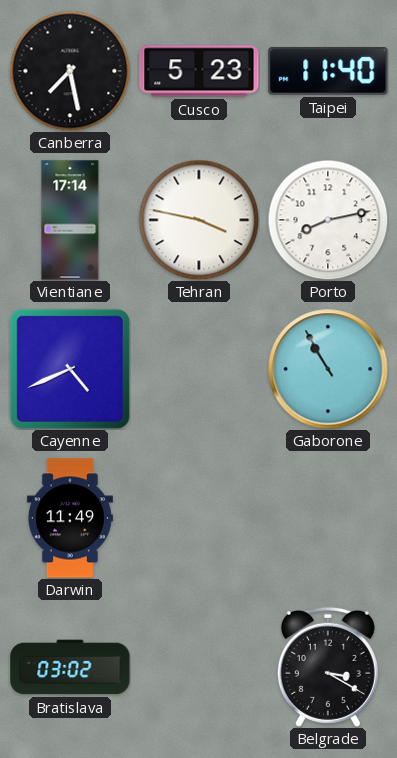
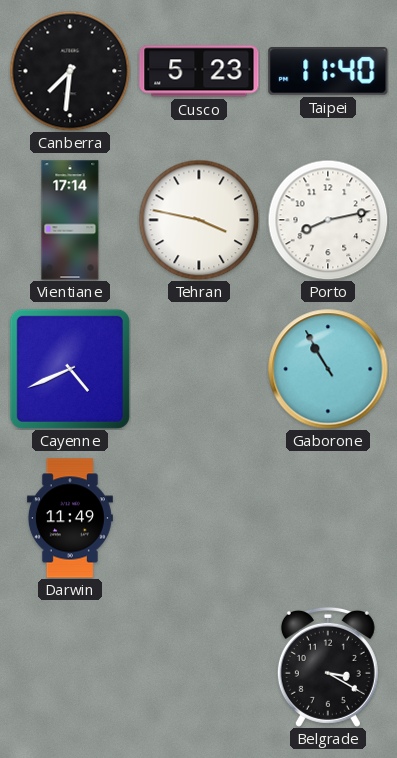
Canberra: 7:28 -> 7:31 (70, 71)
Bratislava: 03:02 -> none (70, 667)
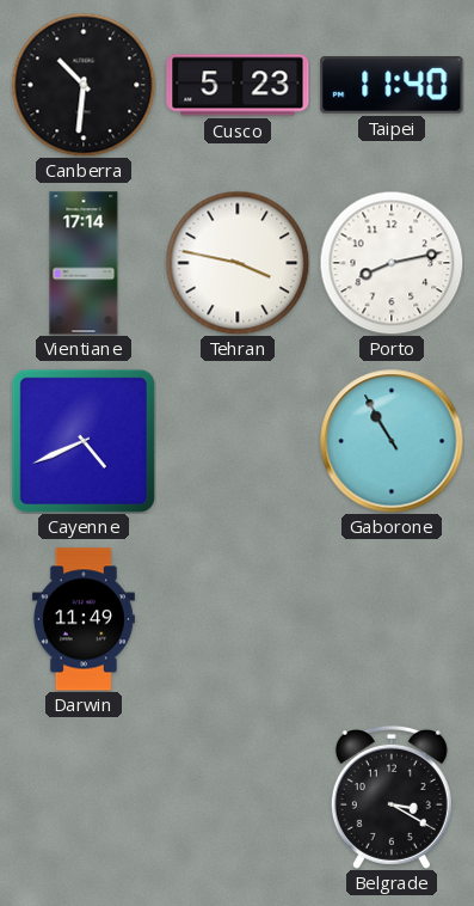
Canberra: 7:31 -> 10:31 (84, 85)
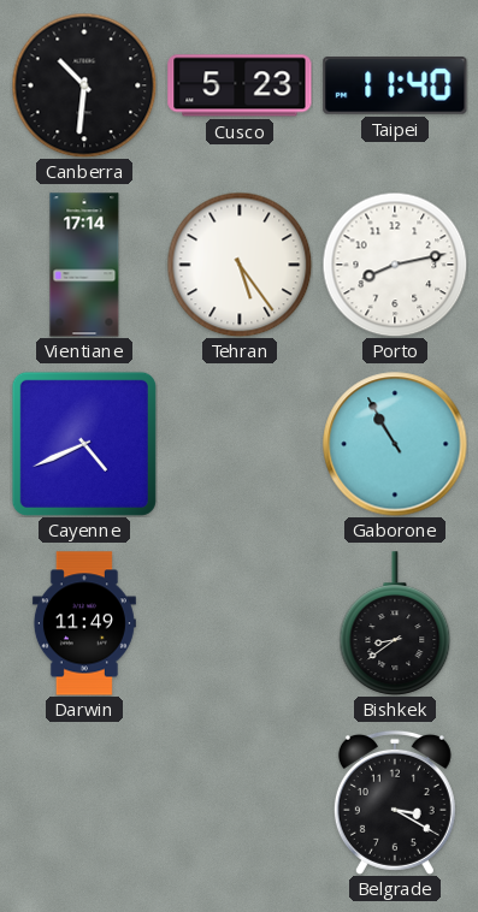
Tehran: 3:47 -> 5:24 (240, 265)
Bishkek: none -> 8:39 (395, 623)
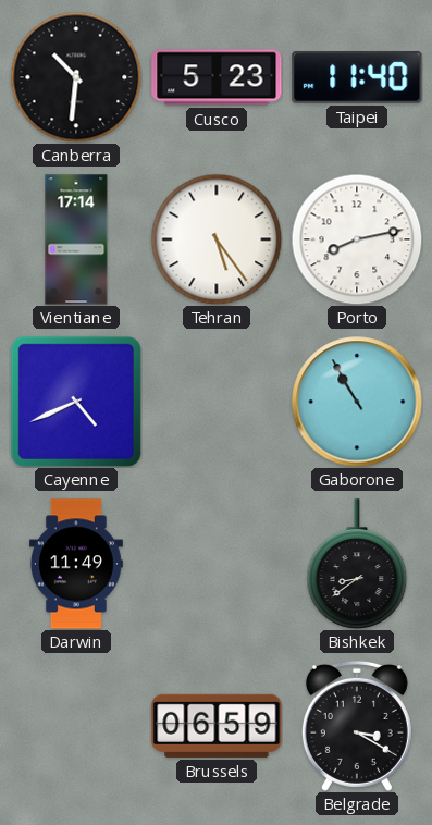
Brussels: none -> 06:59 (217, 726)
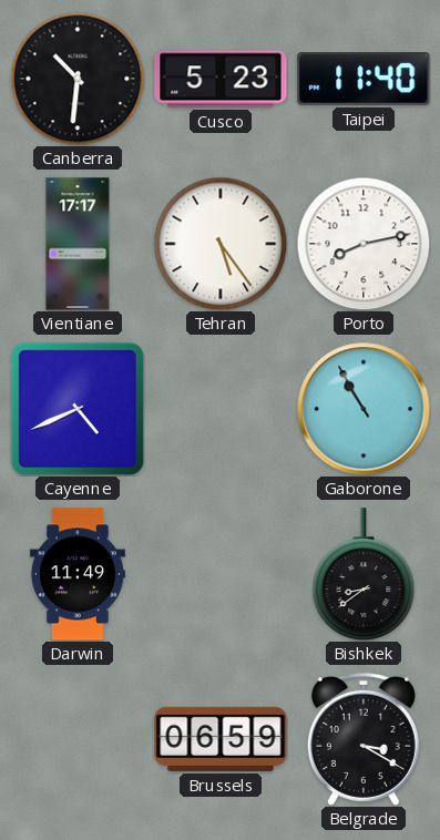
Vientiane: 17:14 -> 17:17 (78, 244)
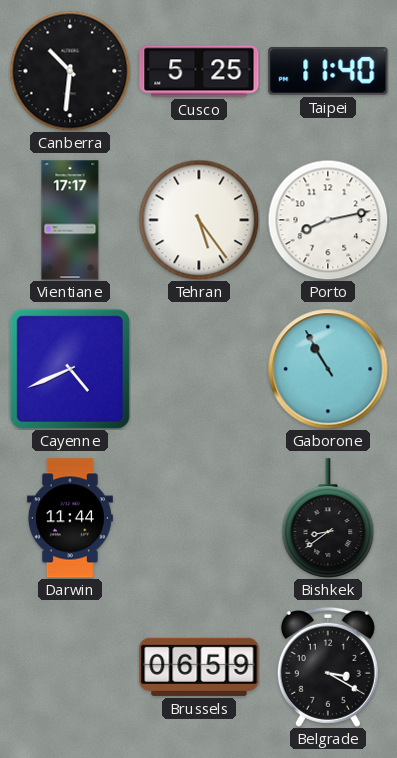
Cusco: 5:23 -> 5:25 (199, 71)
Darwin: 11:49 -> 11:44 (70, 518)
